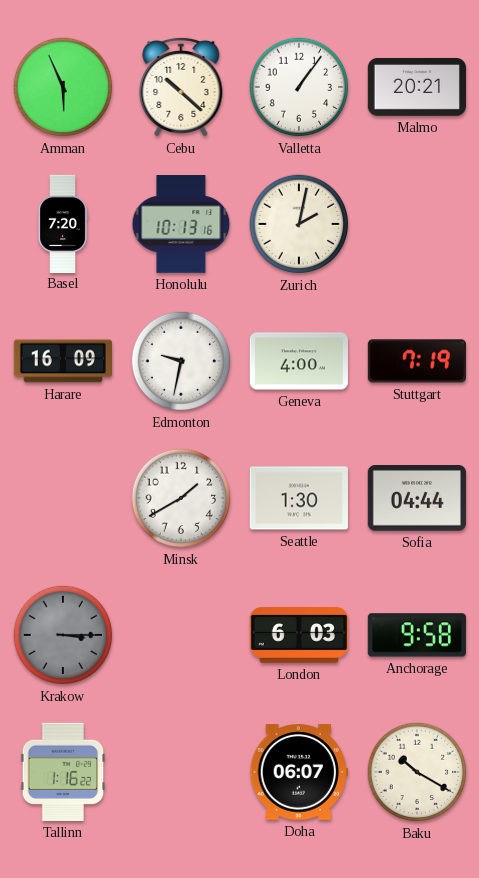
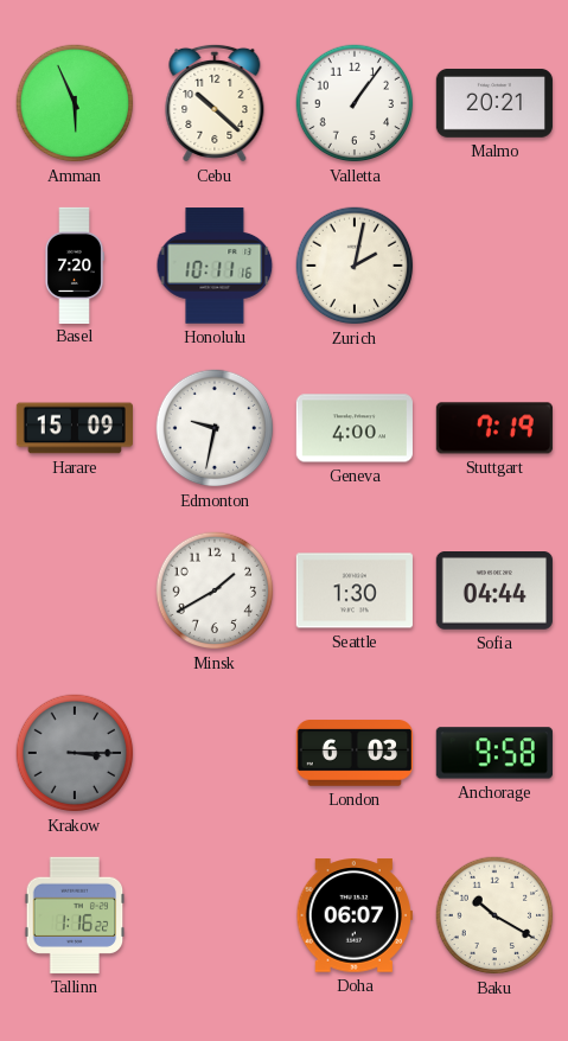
Honolulu: 10:13 -> 10:11 (215, 266)
Harare: 16:09 -> 15:09 (74, 428)
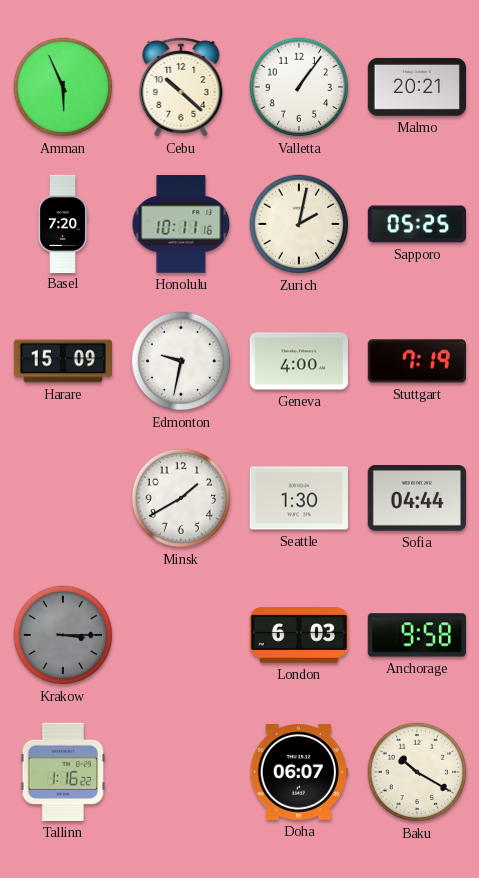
Sapporo: none -> 05:25 (416, 224)
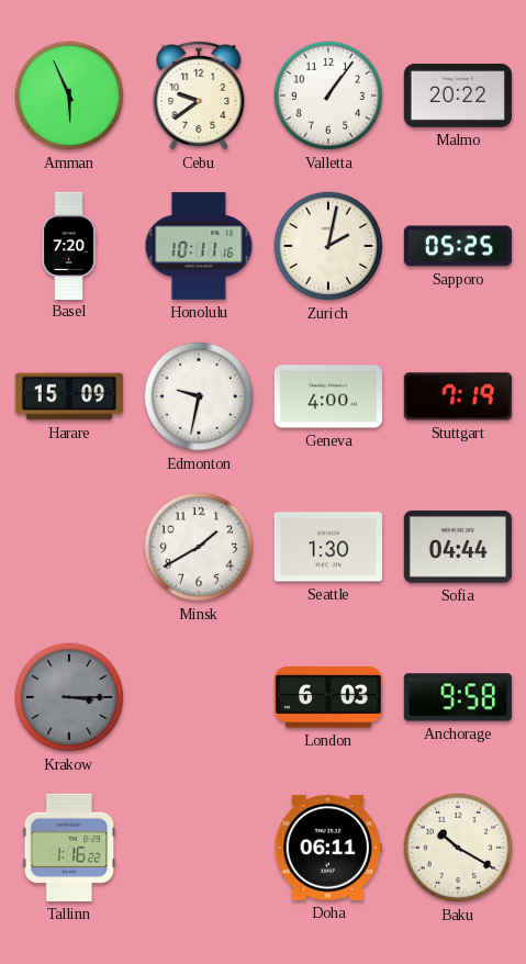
Cebu: 10:22 -> 9:39 (199, 96)
Malmo: 20:21 -> 20:22 (457, 96)
Doha: 06:07 -> 06:11 (328, 848)
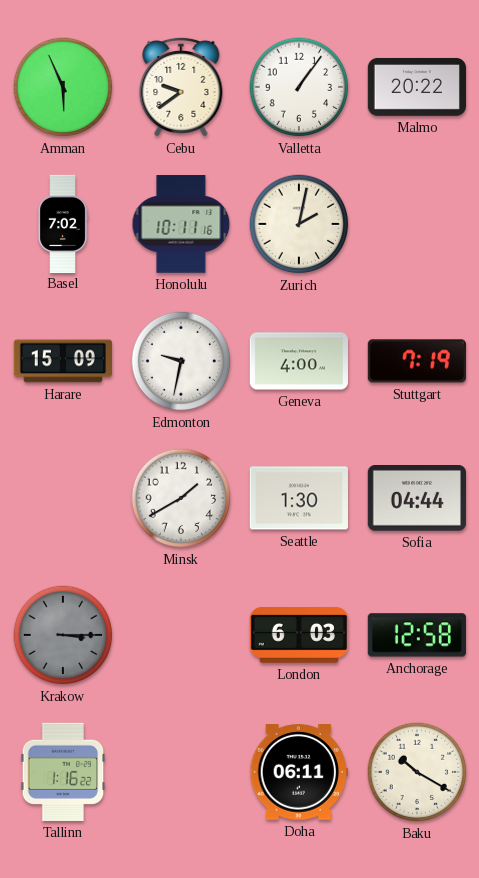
Basel: 7:20 -> 7:02 (63, 223)
Sapporo: 05:25 -> none (457, 246)
Anchorage: 9:58 -> 12:58 (417, 635)
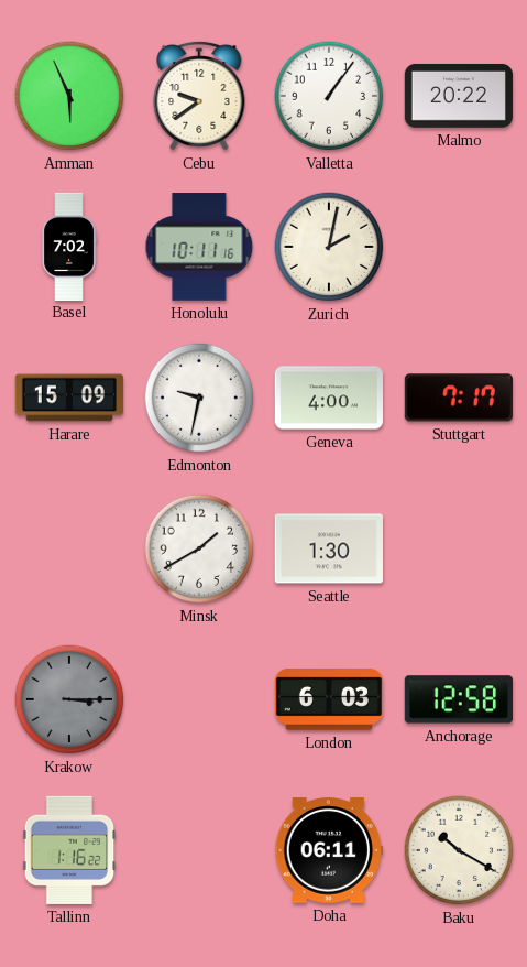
Stuttgart: 7:19 -> 7:17 (459, 398)
Sofia: 04:44 -> none (417, 499)
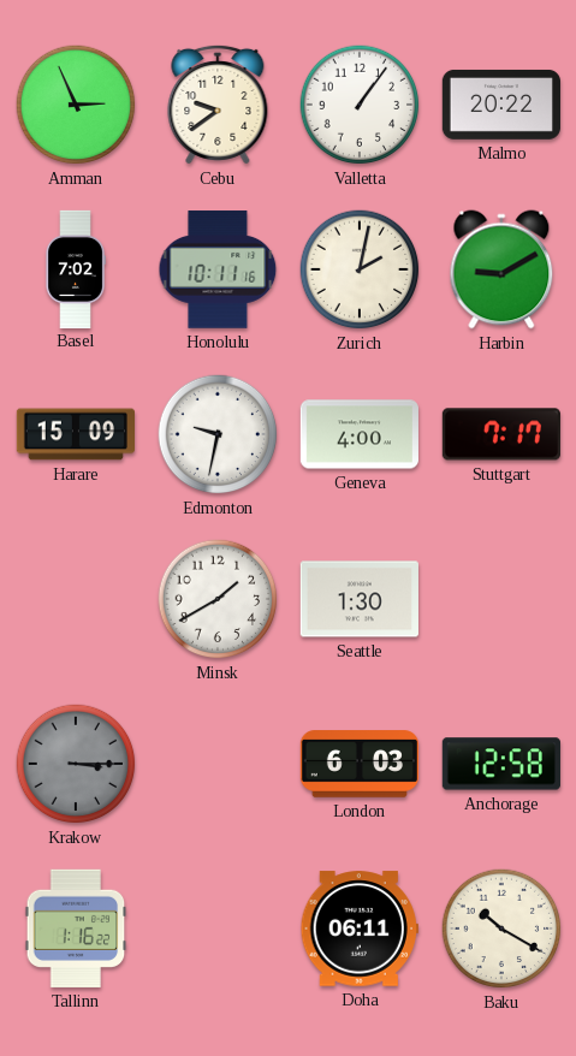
Amman: 5:56 -> 2:56 (76, 105)
Harbin: none -> 9:10 (501, 269)
